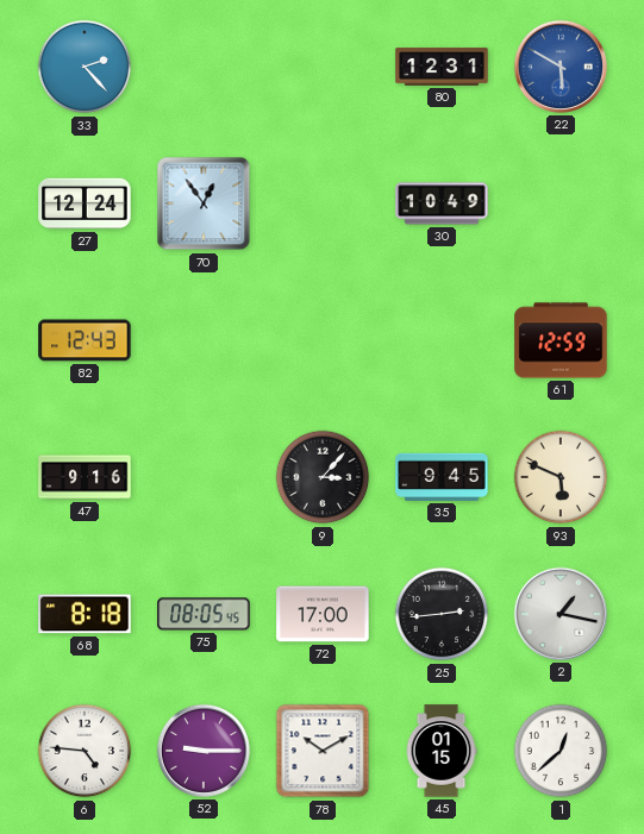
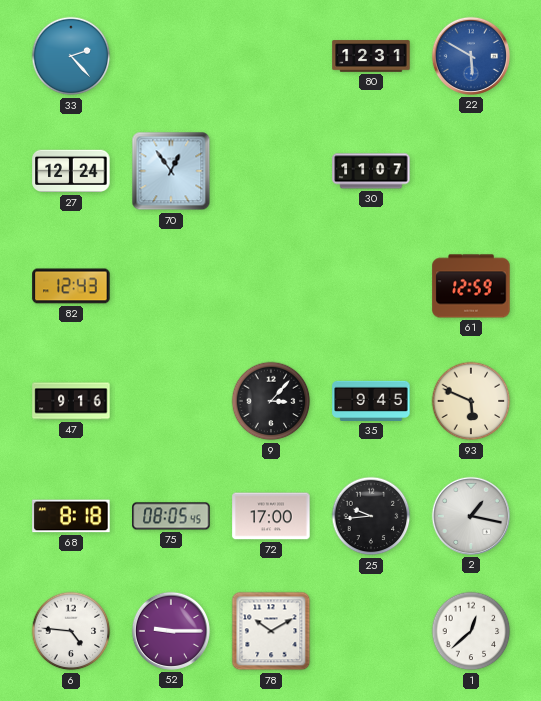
30: 10:49 -> 11:07 (371, 171)
25: 2:44 -> 9:44 (371, 516)
45: 01:15 -> none (442, 751)
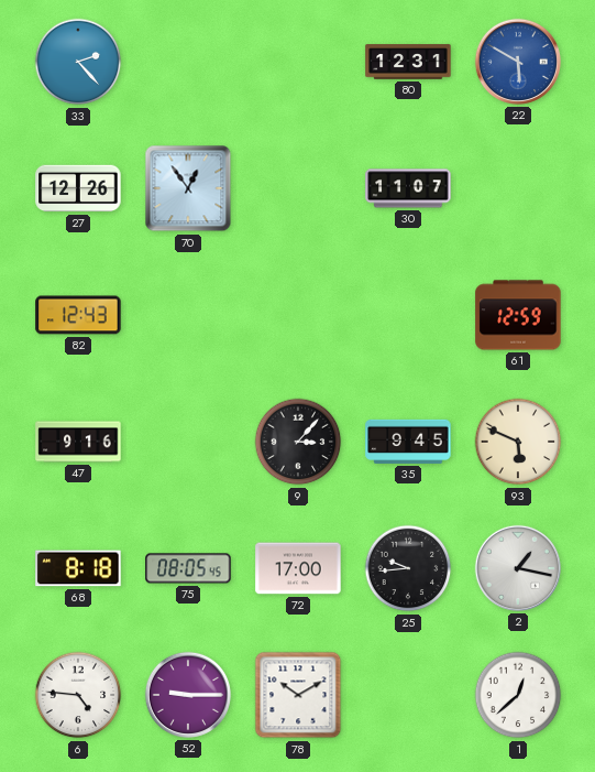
27: 12:24 -> 12:26 (78, 188)
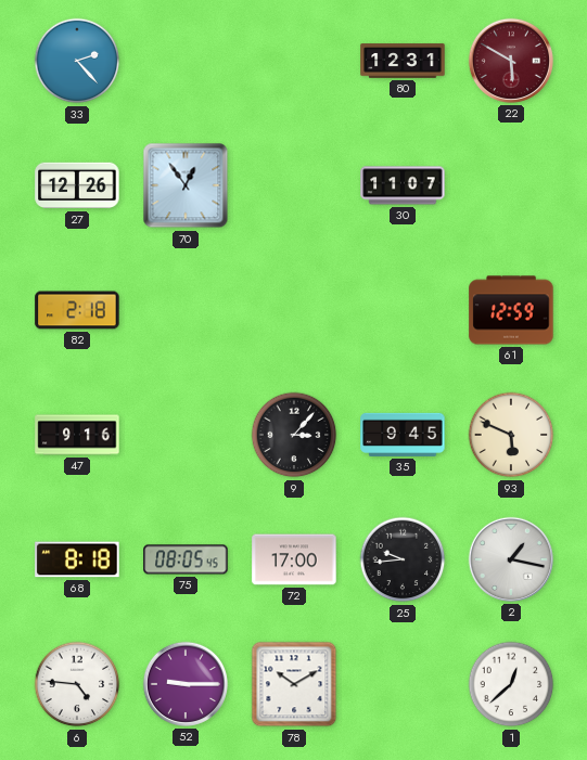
22 dial: blue -> burgundy (511, 61)
82: 12:43 -> 2:18 (77, 310)
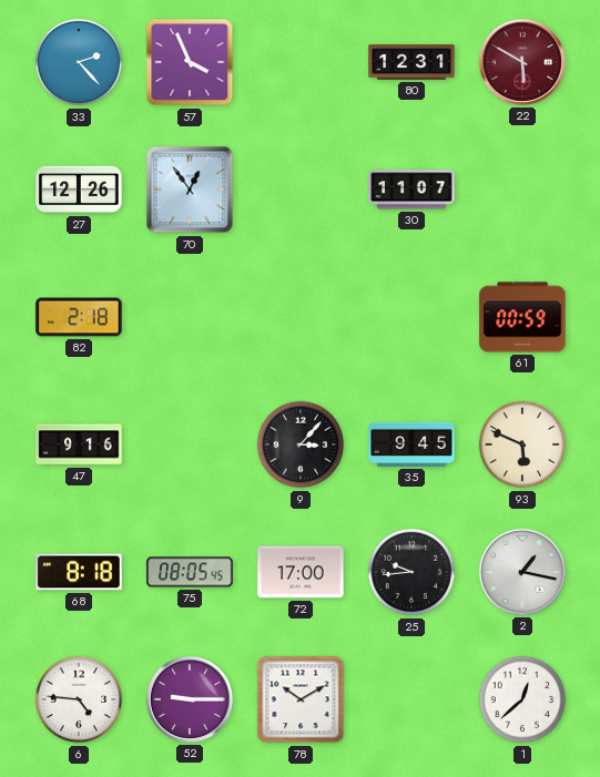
57: none -> 3:56 (190, 62)
61: 12:59 -> 00:59 (522, 317)
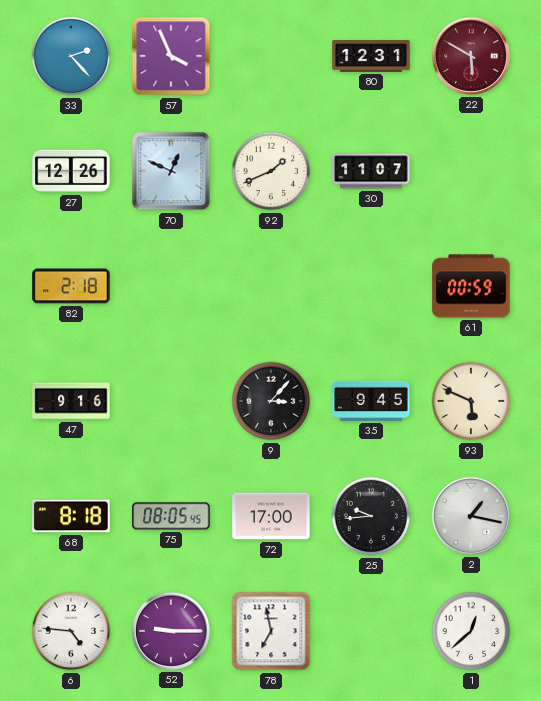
70: 12:54 -> 12:49 (171, 171)
92: none -> 1:41 (271, 171)
78: 10:10 -> 6:58 (271, 631)
